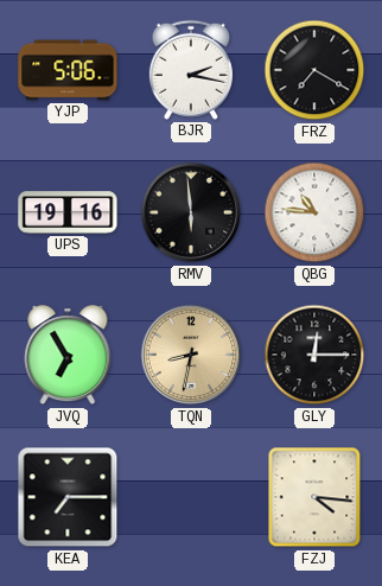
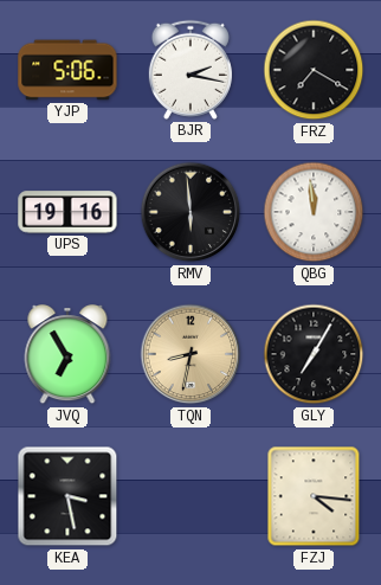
QBG: 10:46 -> 11:59 (314, 212)
GLY: 12:15 -> 7:05 (314, 354)
KEA: 7:15 -> 3:28 (67, 496)
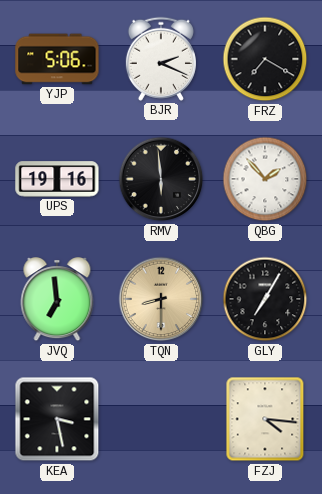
BJR: 2:17 -> 2:19 (161, 59)
QBG: 11:59 -> 1:53 (265, 179)
JVQ: 6:55 -> 6:59 (57, 300)
TQN: 8:32 -> 8:30 (161, 299)
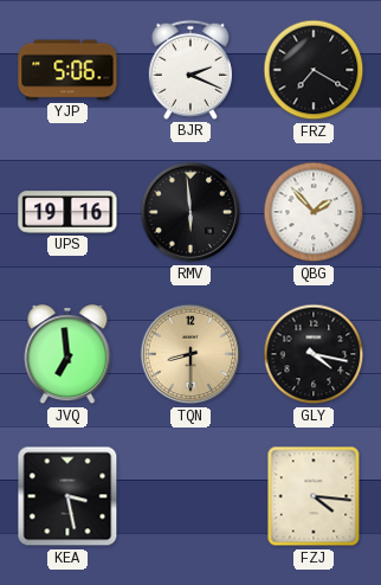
GLY: 7:05 -> 4:17 (314, 354)
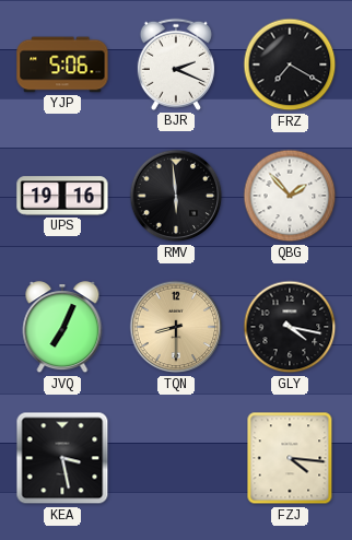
JVQ: 6:59 -> 7:04 (62, 328)
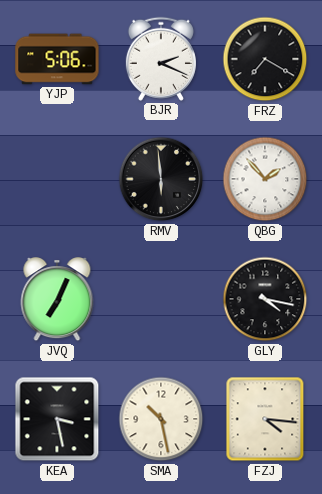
UPS: 19:16 -> none (62, 196)
TQN: 8:30 -> none (176, 327)
SMA: none -> 10:28 (161, 419)
